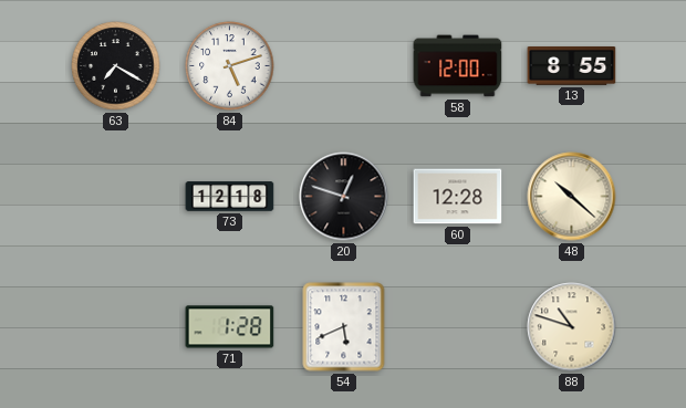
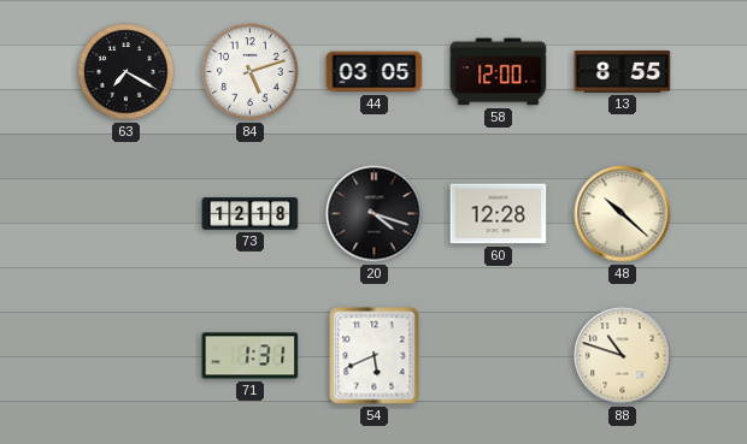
44: none -> 03:05 (375, 72)
20: 12:48 -> 4:18 (375, 214)
71: 1:28 -> 1:31 (251, 356)
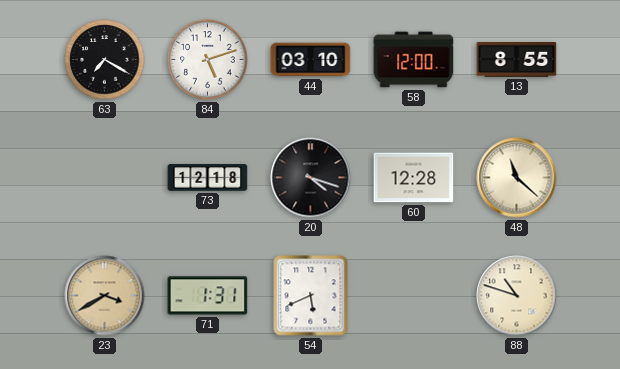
44: 03:05 -> 03:10 (311, 60)
48: 10:22 -> 11:22 (517, 178)
23: none -> 3:40 (105, 296)
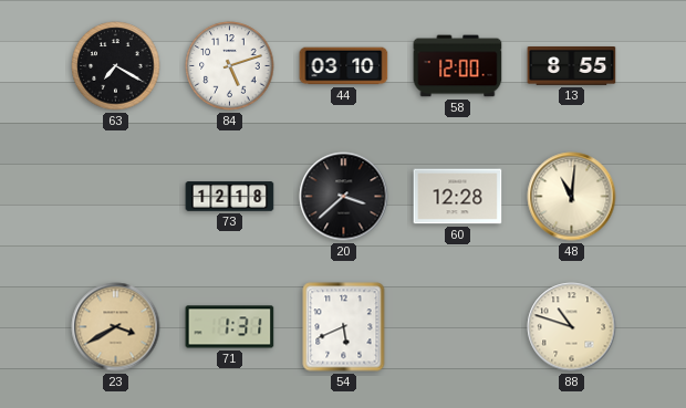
20: 4:18 -> 3:38 (344, 197)
48: 11:22 -> 11:01 (572, 197)
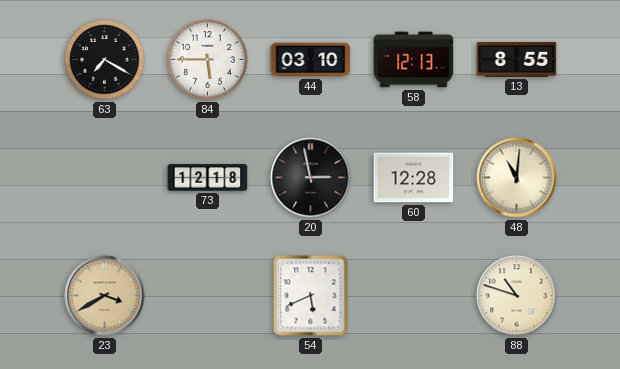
84: 5:12 -> 5:45 (208, 60)
58: 12:00 -> 12:13 (414, 60)
20: 3:38 -> 2:58 (311, 178)
71: 1:31 -> none (230, 327)
